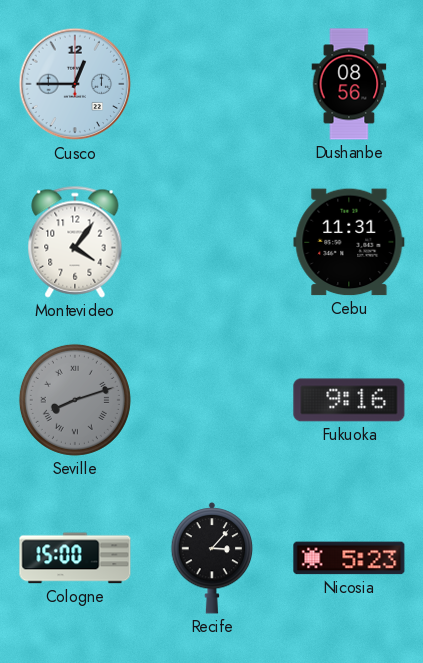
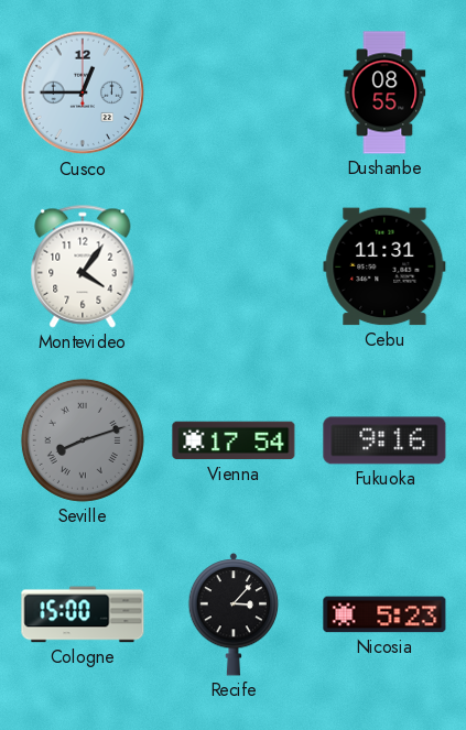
Dushanbe: 08:56 -> 08:55 (384, 92)
Vienna: none -> 17:54 (234, 440)
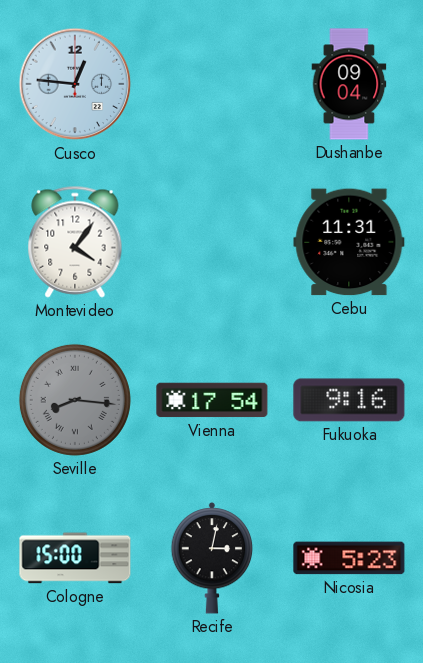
Cusco: 12:45 -> 12:46 (75, 84)
Dushanbe: 08:55 -> 09:04 (349, 84)
Seville: 8:12 -> 8:16 (75, 400)
Recife: 3:07 -> 3:02 (212, 558)
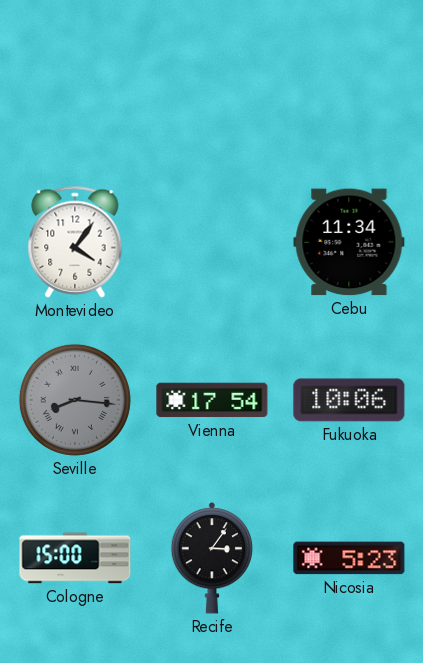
Cusco: 12:46 -> none (75, 84)
Dushanbe: 09:04 -> none (349, 84)
Cebu: 11:31 -> 11:34 (349, 242)
Fukuoka: 9:16 -> 10:06 (349, 400)
Recife: 3:02 -> 3:06 (212, 558)
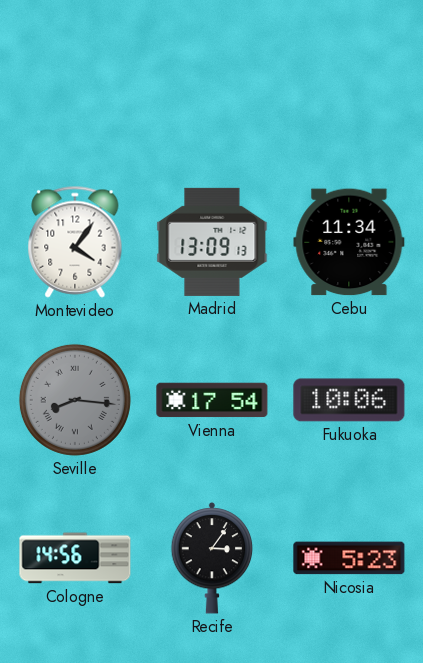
Madrid: none -> 13:09 (212, 242)
Cologne: 15:00 -> 14:56 (75, 558)
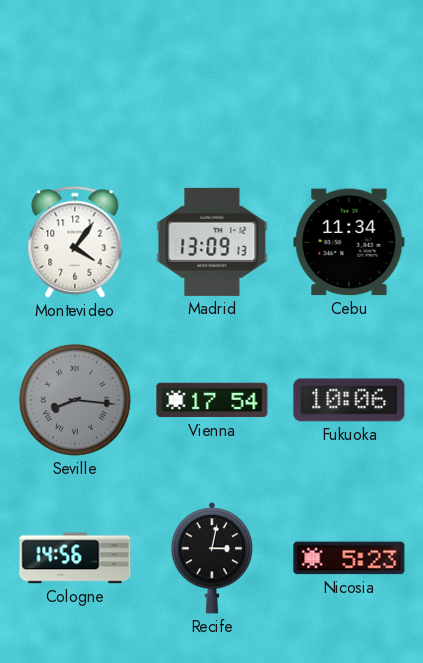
Recife: 3:06 -> 3:02 (212, 558)
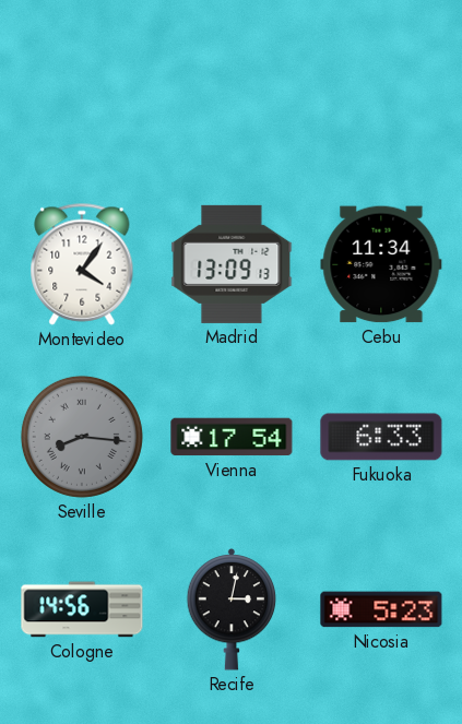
Fukuoka: 10:06 -> 6:33 (381, 437)
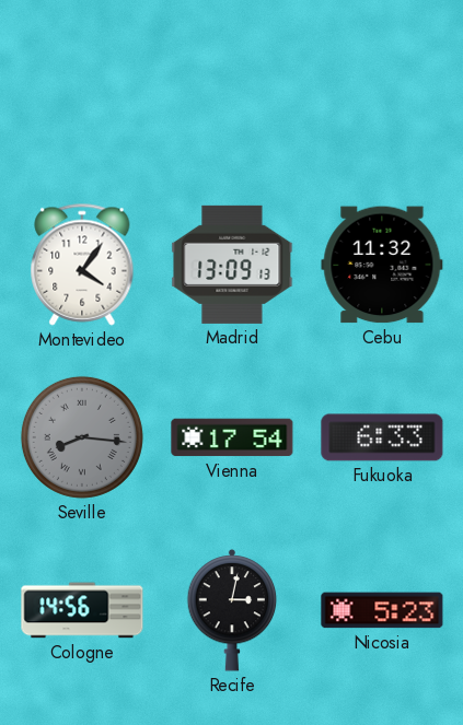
Cebu: 11:34 -> 11:32 (382, 265)
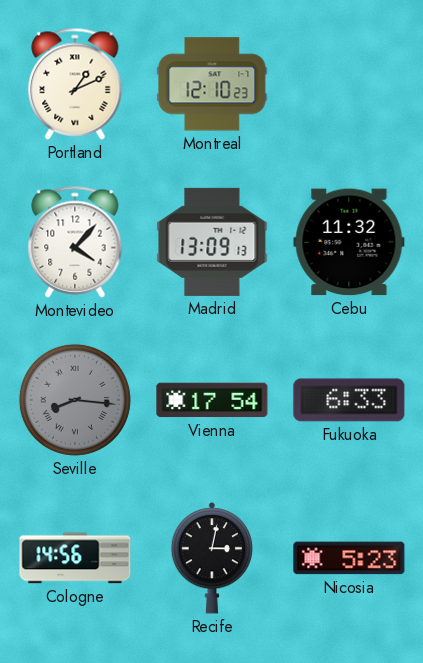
Portland: none -> 1:11 (75, 84)
Montreal: none -> 12:10 (212, 84)
Montevideo: 4:06 -> 4:07 (75, 242)
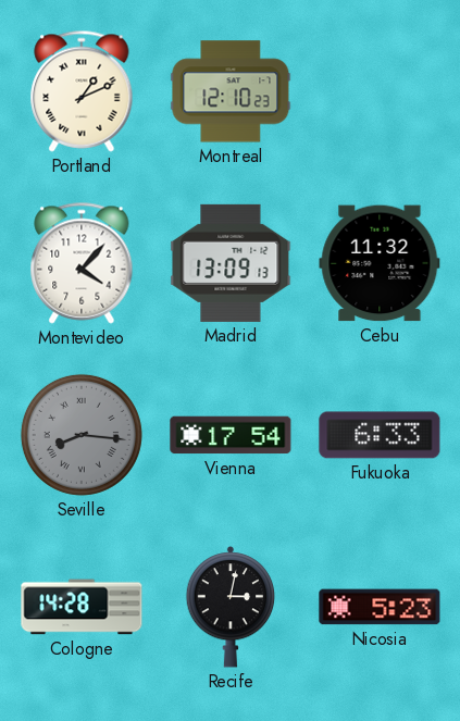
Cologne: 14:56 -> 14:28 (82, 607)
